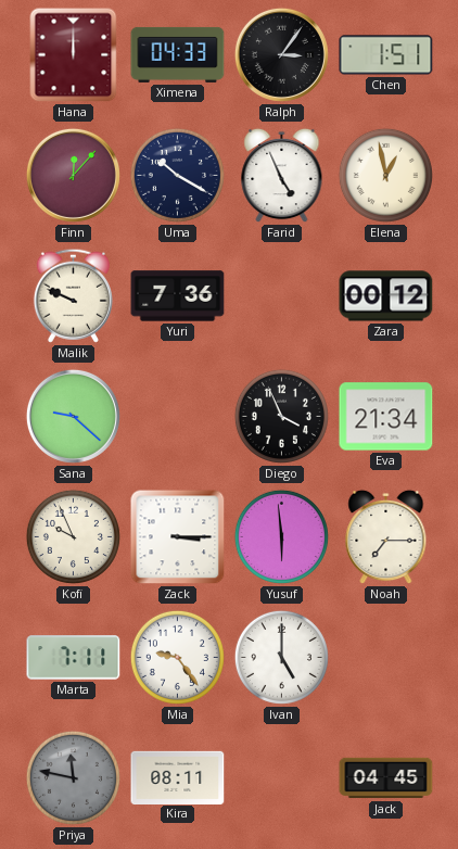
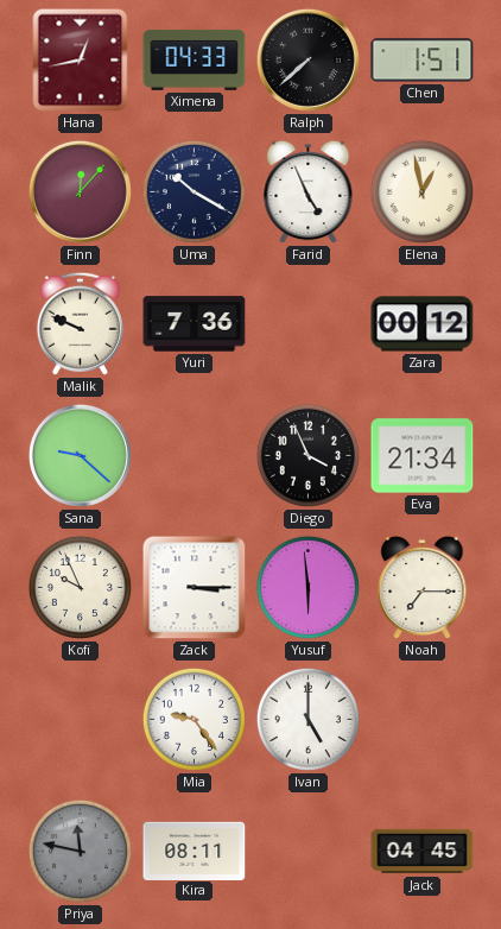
Hana: 12:00 -> 12:43 (81, 61)
Ralph: 3:06 -> 7:38 (307, 59)
Marta: 7:11 -> none (74, 658)
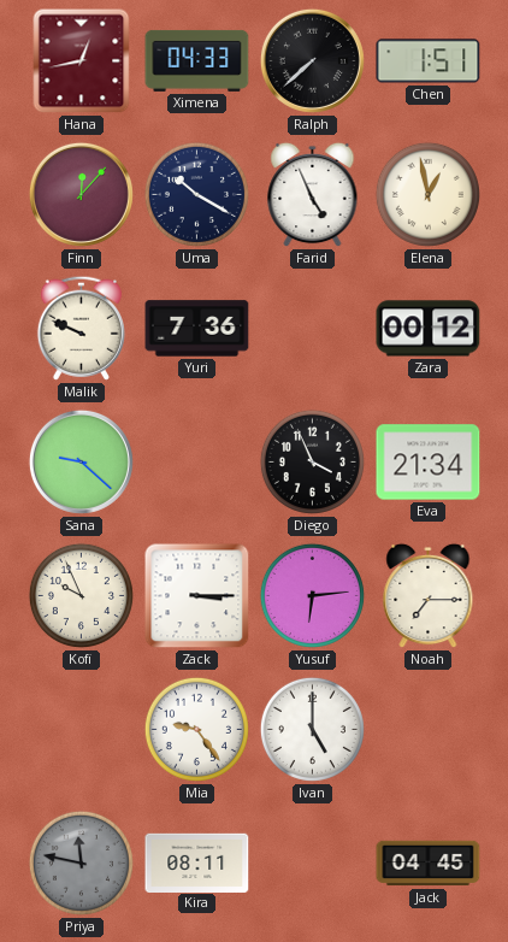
Yusuf: 5:59 -> 6:14 (312, 595)
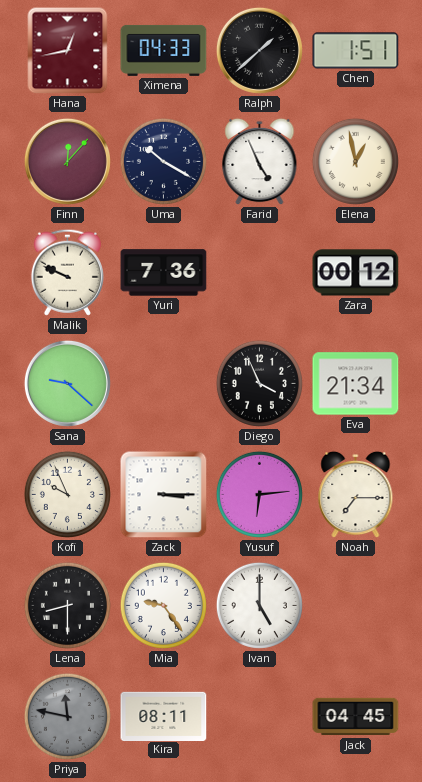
Ralph: 7:38 -> 1:38 (259, 50)
Lena: none -> 8:30 (67, 605)
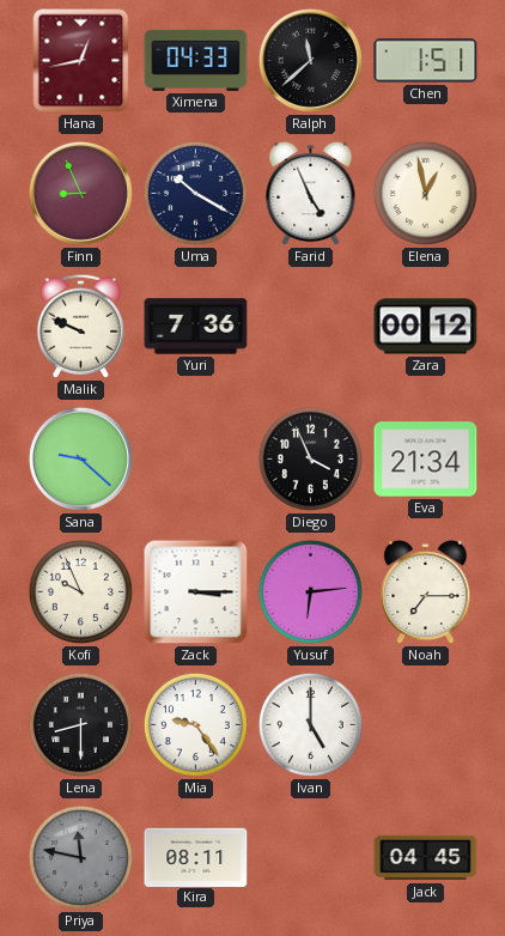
Ralph: 1:38 -> 11:38 (310, 60)
Finn: 12:07 -> 8:56 (80, 193)
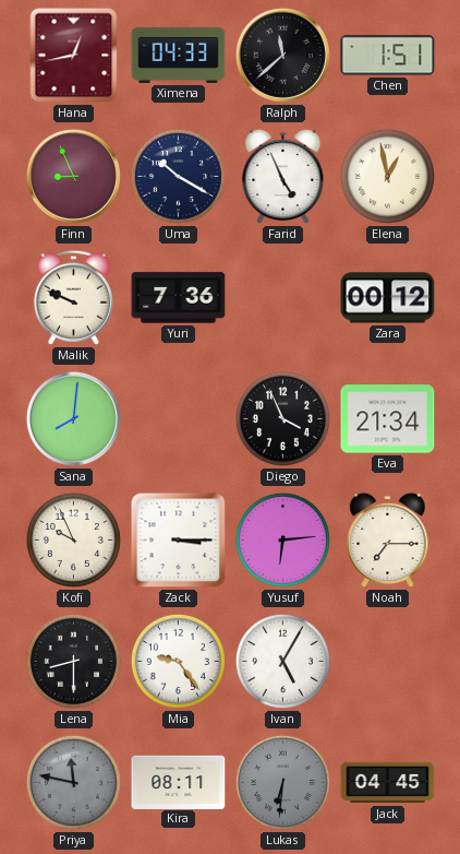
Sana: 9:22 -> 8:01 (73, 418)
Ivan: 5:00 -> 5:05 (282, 661)
Lukas: none -> 6:31 (282, 782)
